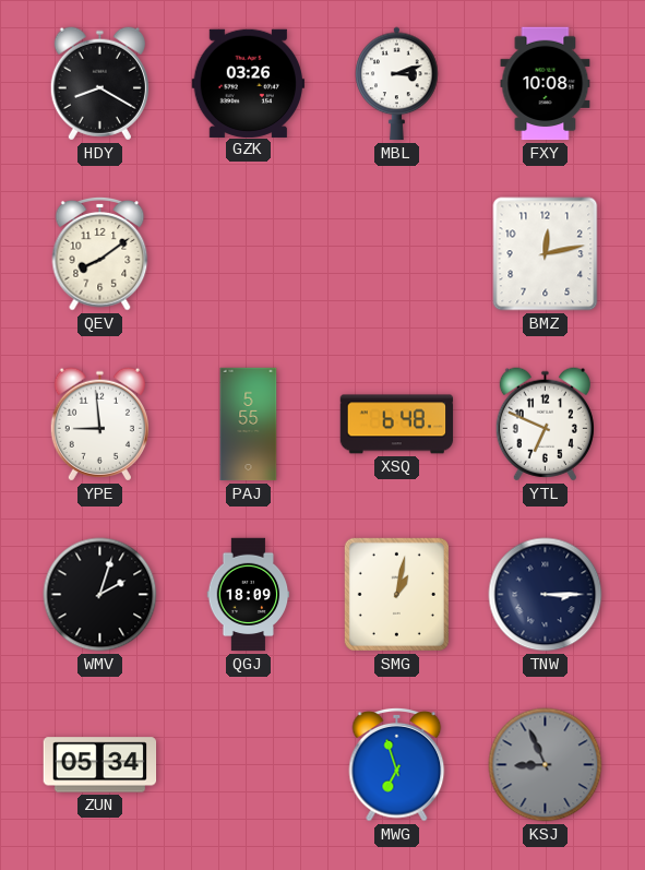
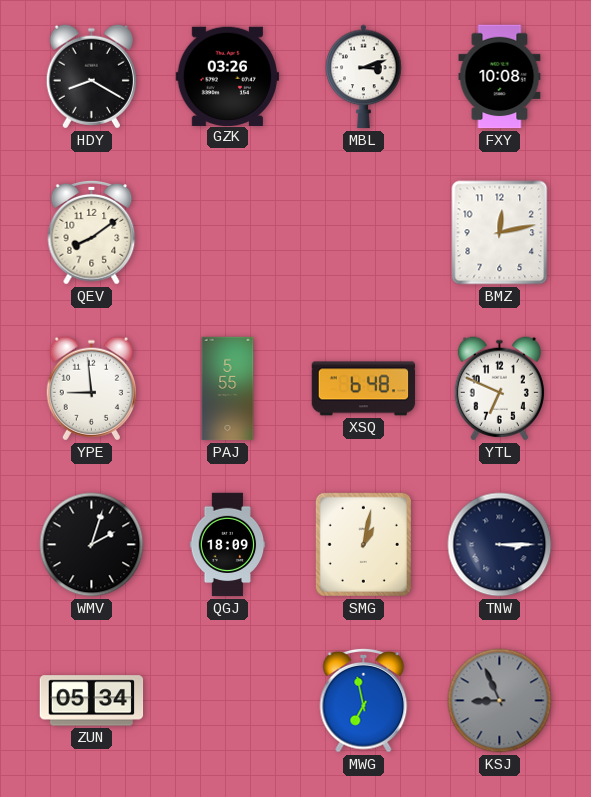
MWG: 6:57 -> 6:58 (364, 700)
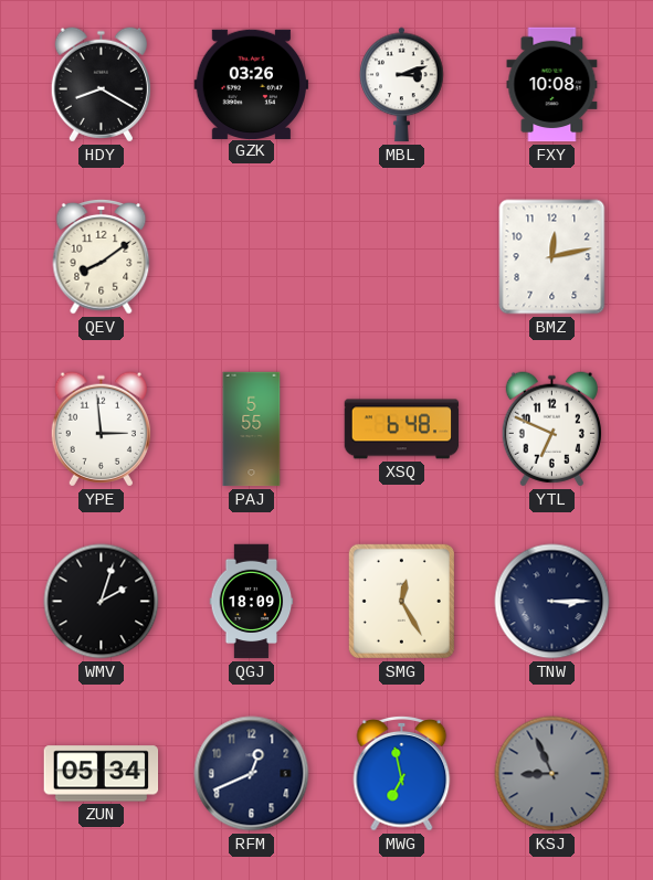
YPE: 8:59 -> 2:59 (101, 430)
SMG: 1:02 -> 12:25 (401, 601)
RFM: none -> 12:41 (252, 774)
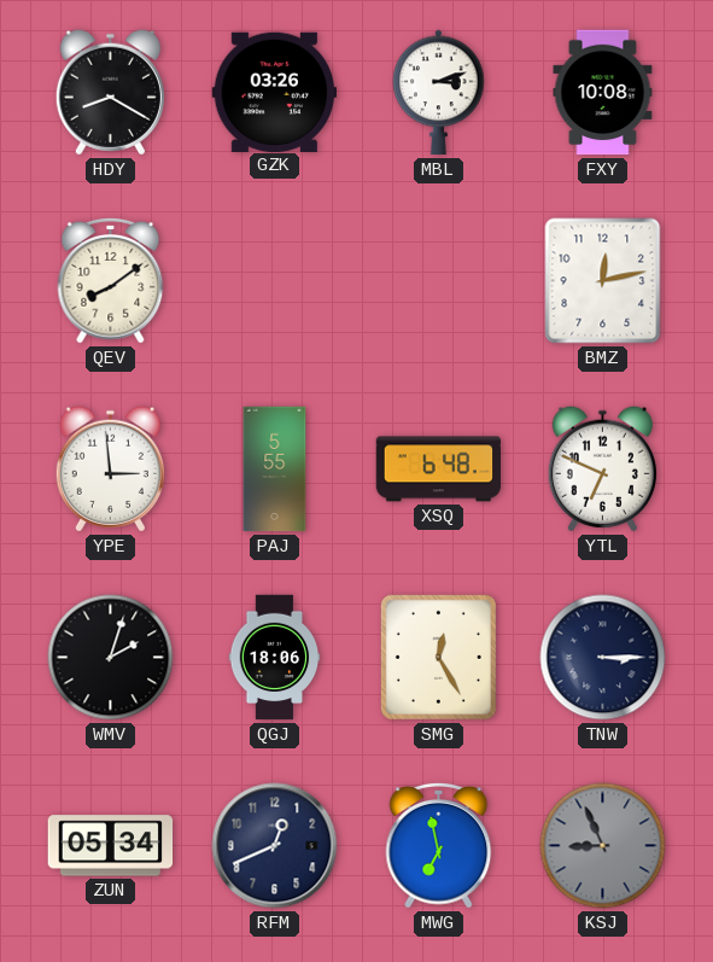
QGJ: 18:09 -> 18:06 (275, 658)
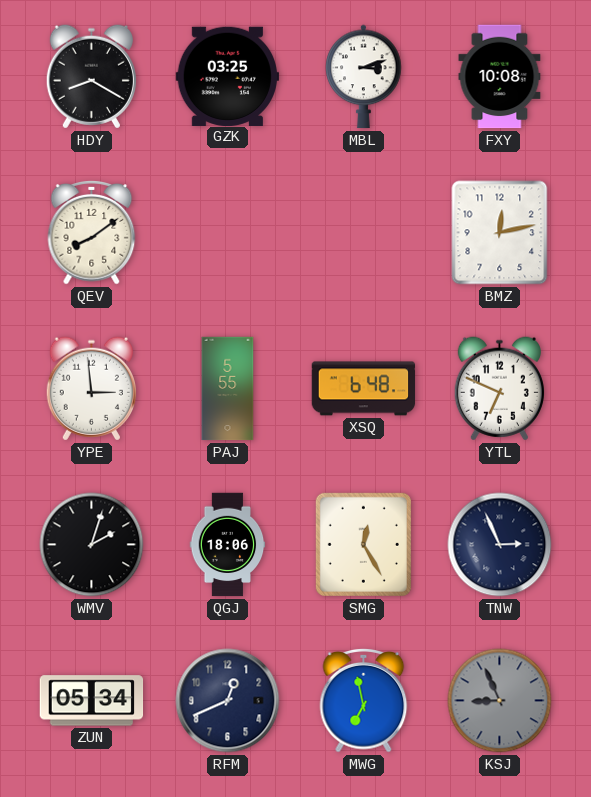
GZK: 03:26 -> 03:25 (228, 76)
TNW: 3:15 -> 2:56 (500, 545)
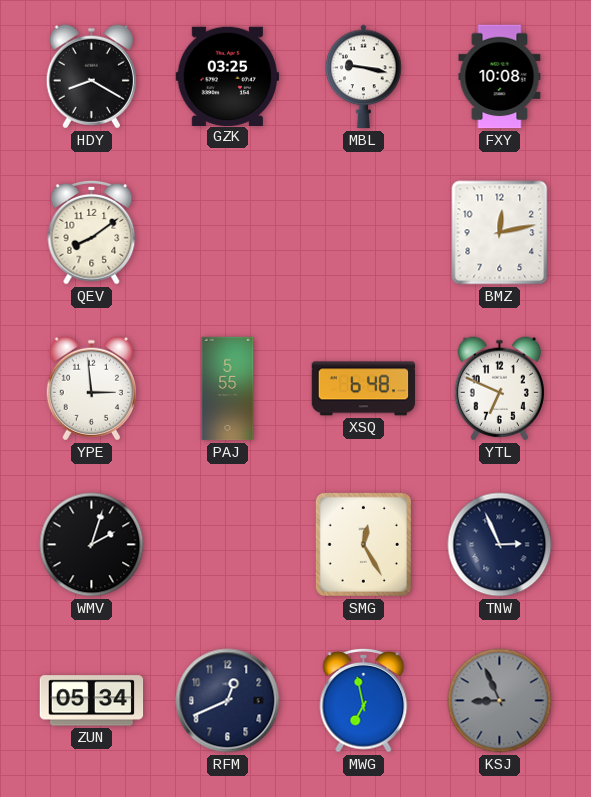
MBL: 3:12 -> 9:17 (364, 77)
QGJ: 18:06 -> none (228, 545)
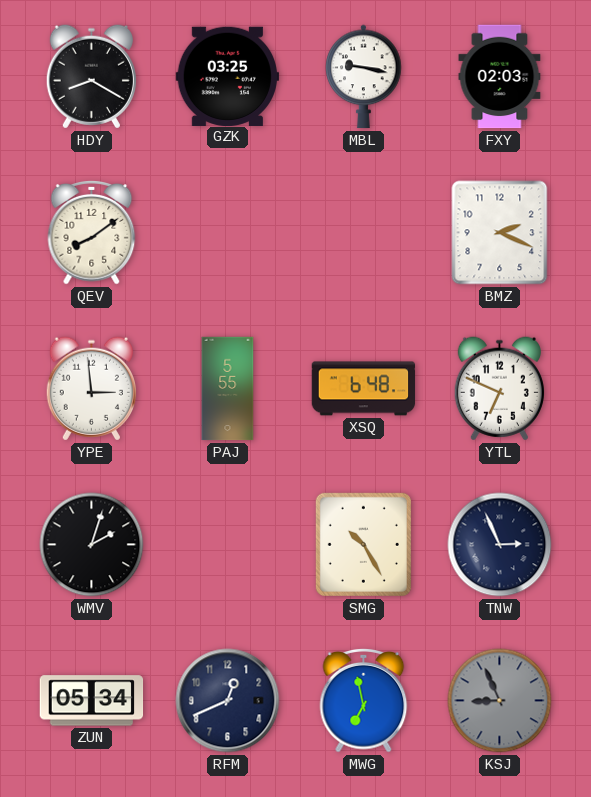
FXY: 10:08 -> 02:03 (500, 77)
BMZ: 12:13 -> 2:19 (500, 233)
SMG: 12:25 -> 10:25 (363, 544)
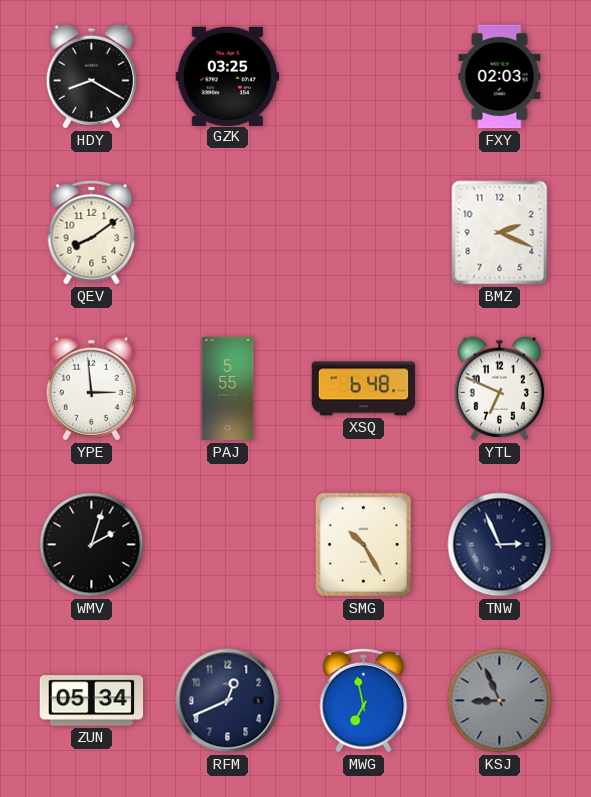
MBL: 9:17 -> none (364, 77)
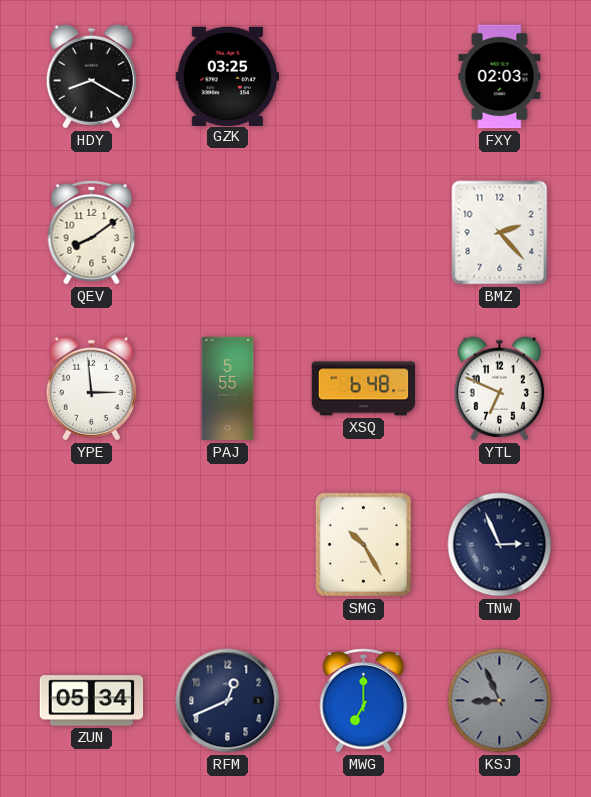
BMZ: 2:19 -> 2:23 (500, 233)
WMV: 2:03 -> none (92, 545)
MWG: 6:58 -> 7:00 (364, 700)
